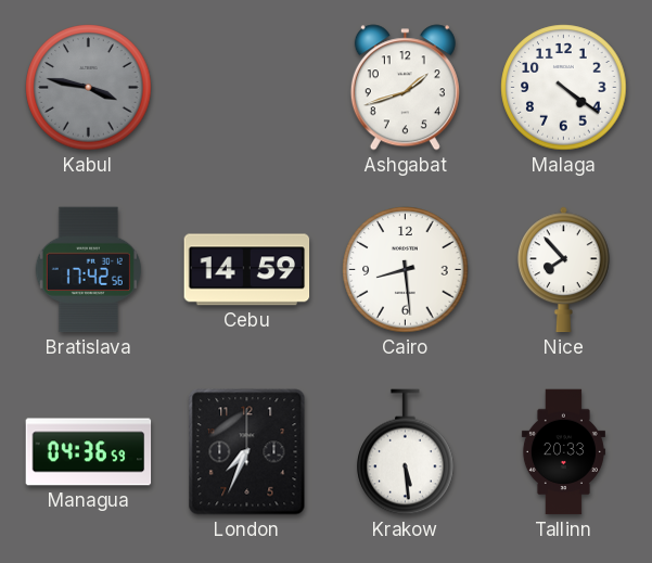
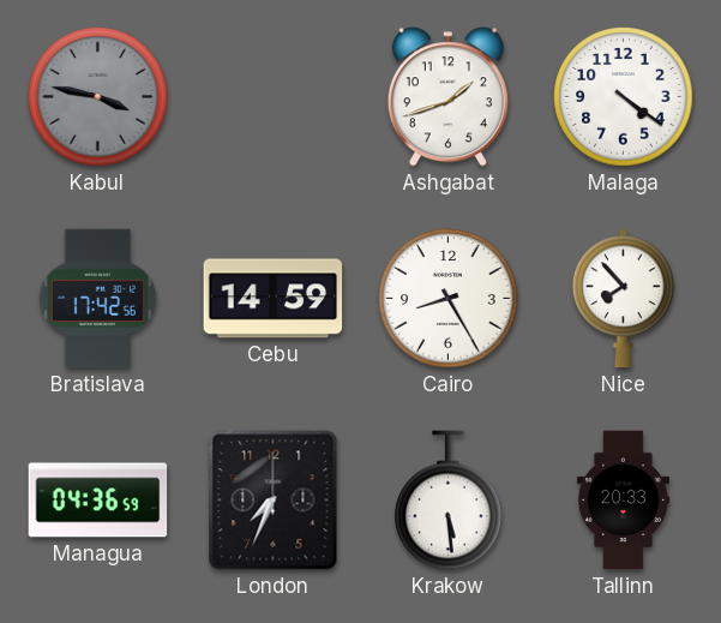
Cairo: 8:29 -> 8:25 (449, 299)
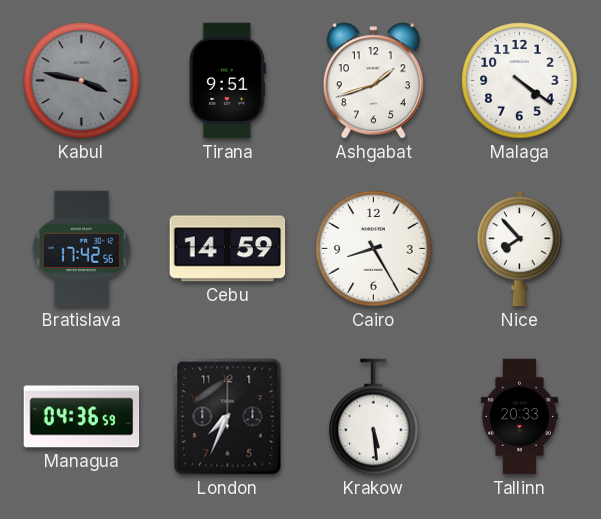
Tirana: none -> 9:51 (227, 81)
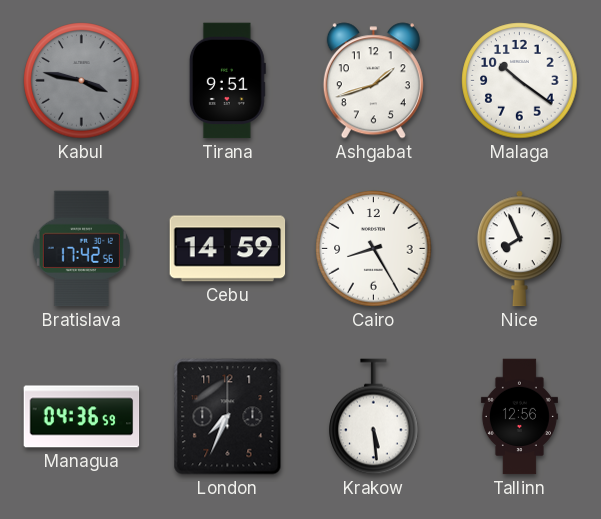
Malaga: 4:21 -> 10:21 (520, 81)
Nice: 7:53 -> 7:56 (519, 249)
Tallinn: 20:33 -> 12:56 (519, 417)
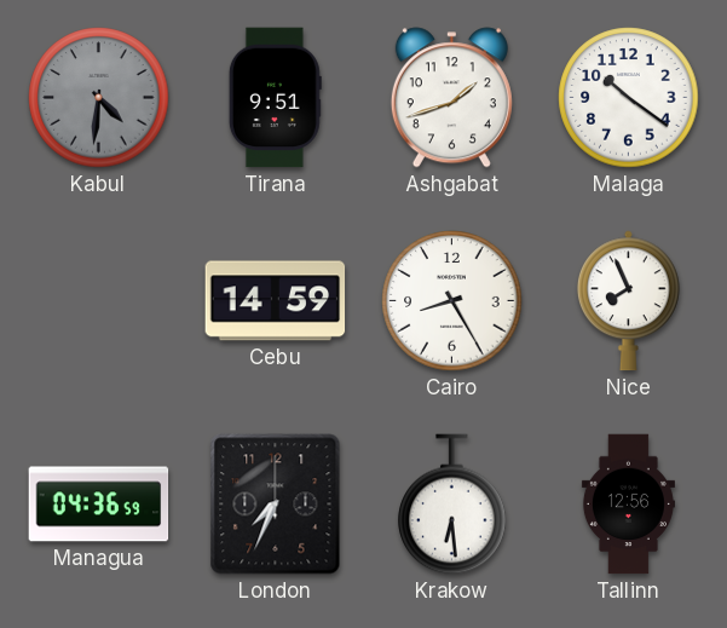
Kabul: 3:47 -> 4:31 (99, 98)
Bratislava: 17:42 -> none (81, 249)
Krakow: 5:29 -> 6:29 (452, 505)
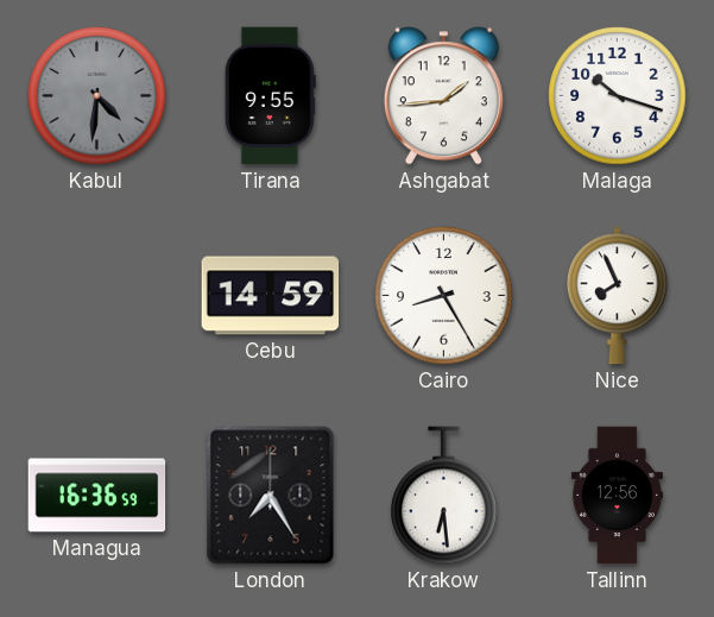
Tirana: 9:51 -> 9:55 (270, 96)
Ashgabat: 1:42 -> 1:44 (443, 96)
Malaga: 10:21 -> 10:18 (618, 96)
Managua: 04:36 -> 16:36 (97, 496)
London: 7:34 -> 7:25 (271, 496)
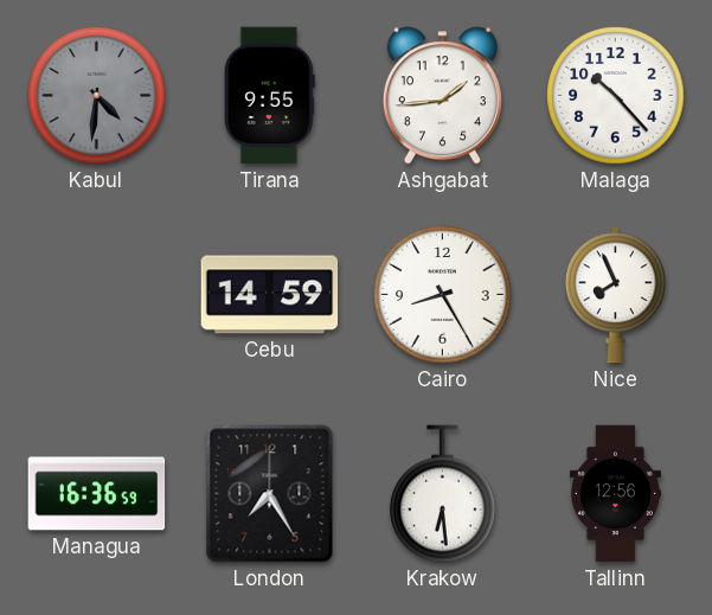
Malaga: 10:18 -> 10:23 (616, 96)
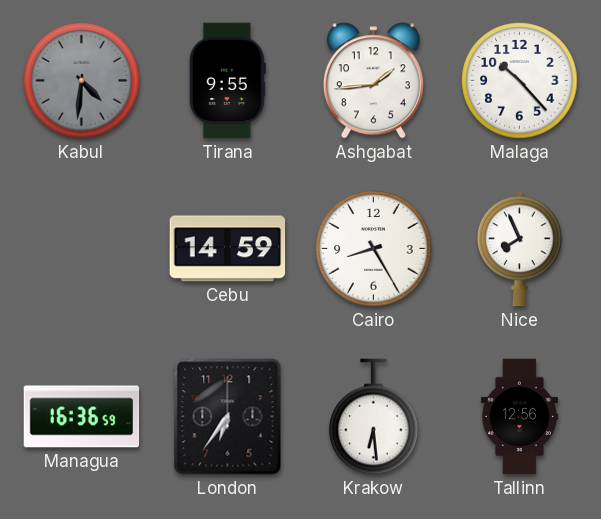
London: 7:25 -> 6:36 (228, 417)
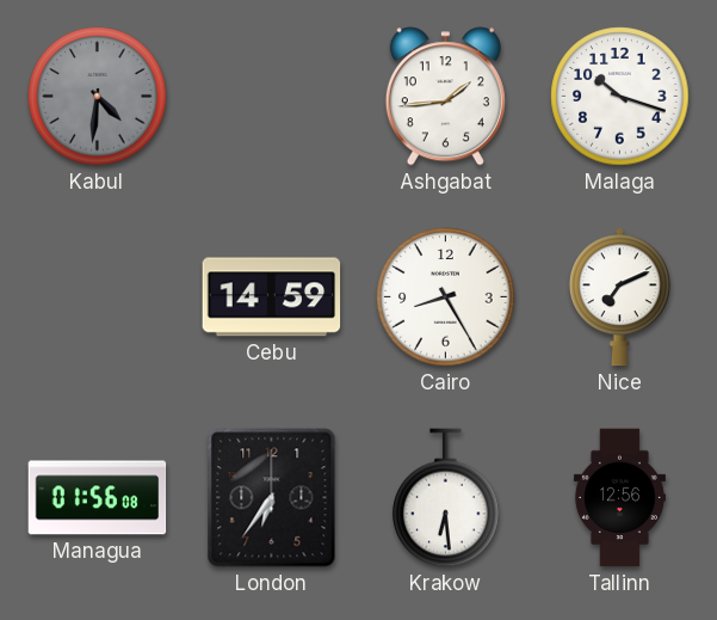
Tirana: 9:55 -> none (227, 81)
Malaga: 10:23 -> 10:18 (620, 97)
Nice: 7:56 -> 7:11 (619, 297)
Managua: 16:36 -> 01:56 (98, 498)
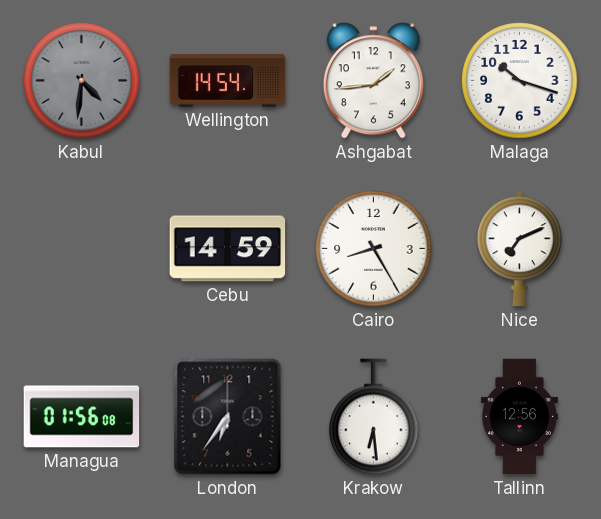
Wellington: none -> 14:54 (228, 81)
